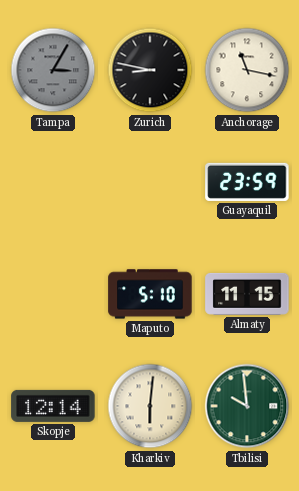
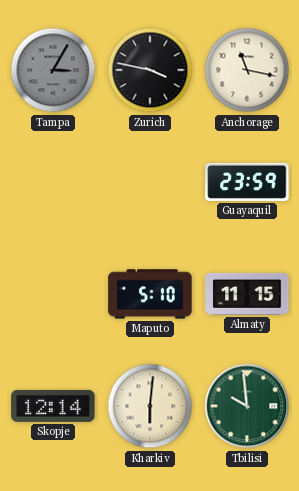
Zurich: 8:47 -> 3:47 (150, 70)
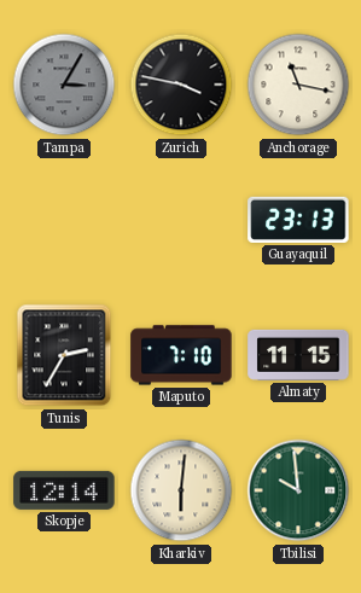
Guayaquil: 23:59 -> 23:13 (298, 220)
Tunis: none -> 2:35 (64, 355)
Maputo: 5:10 -> 7:10 (181, 355)
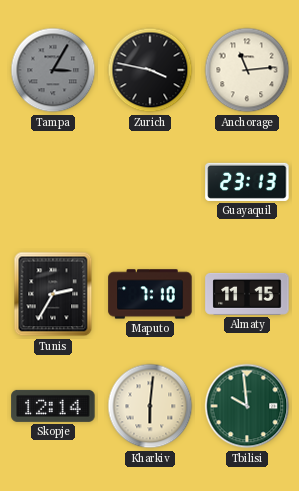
Anchorage: 11:17 -> 11:14 (247, 70)
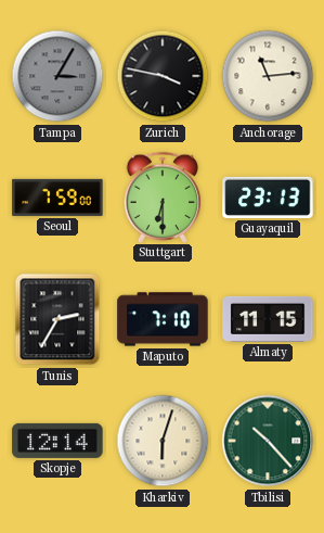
Seoul: none -> 7:59 (57, 198)
Stuttgart: none -> 6:30 (163, 196)
Kharkiv: 6:01 -> 6:03 (163, 441)
Tbilisi: 9:59 -> 10:23 (268, 441)
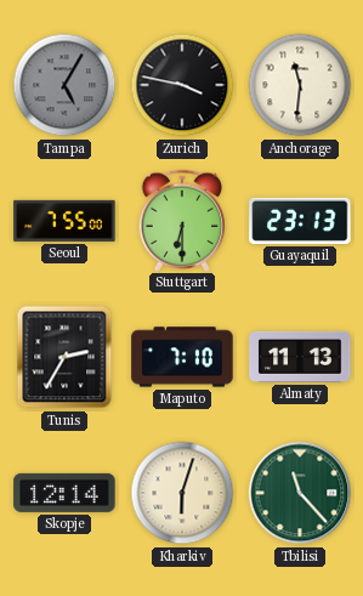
Tampa: 3:05 -> 5:05 (64, 85)
Anchorage: 11:14 -> 11:31 (300, 85)
Seoul: 7:59 -> 7:55 (64, 221)
Almaty: 11:15 -> 11:13 (300, 357)
Tbilisi: 10:23 -> 11:23 (300, 493)
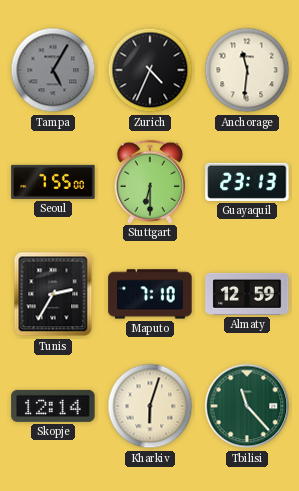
Zurich: 3:47 -> 4:34 (150, 70)
Almaty: 11:13 -> 12:59 (247, 294)
